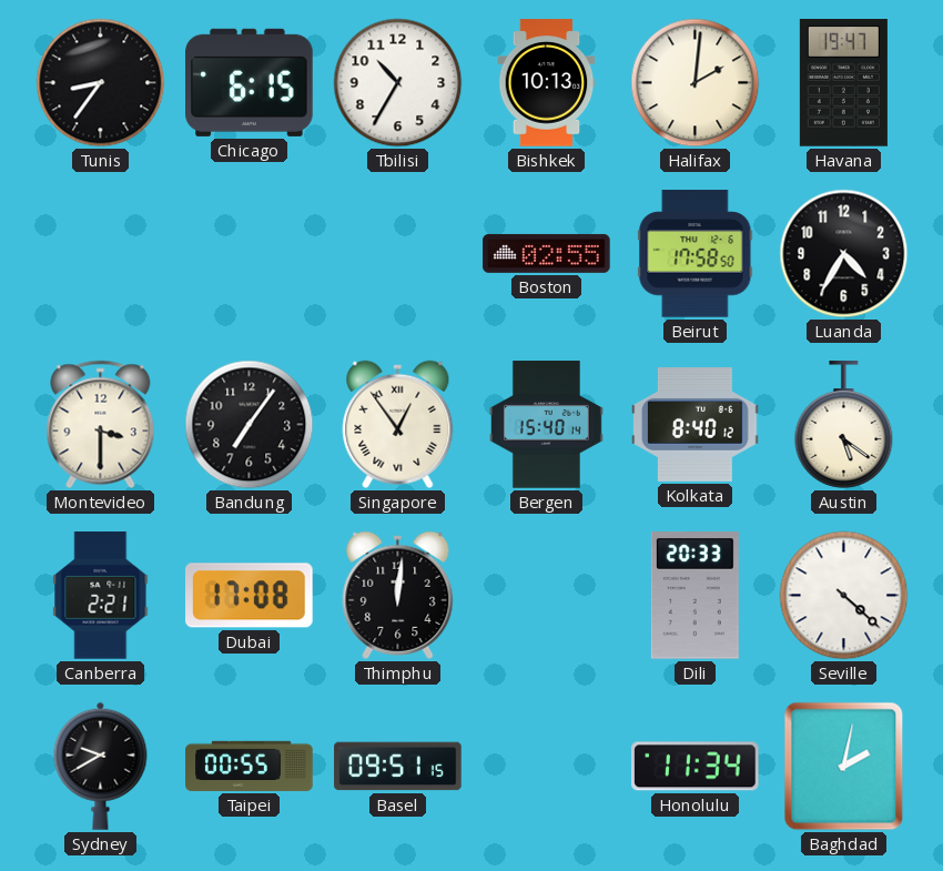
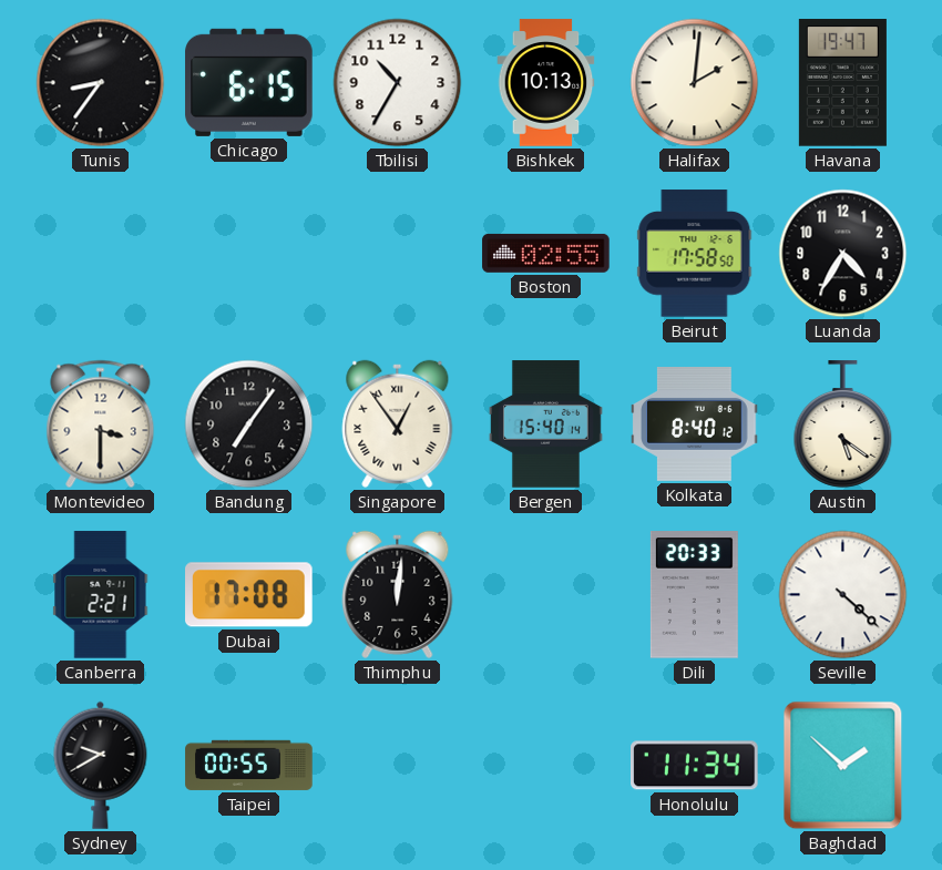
Basel: 09:51 -> none (398, 767)
Baghdad: 2:02 -> 1:52 (843, 766)
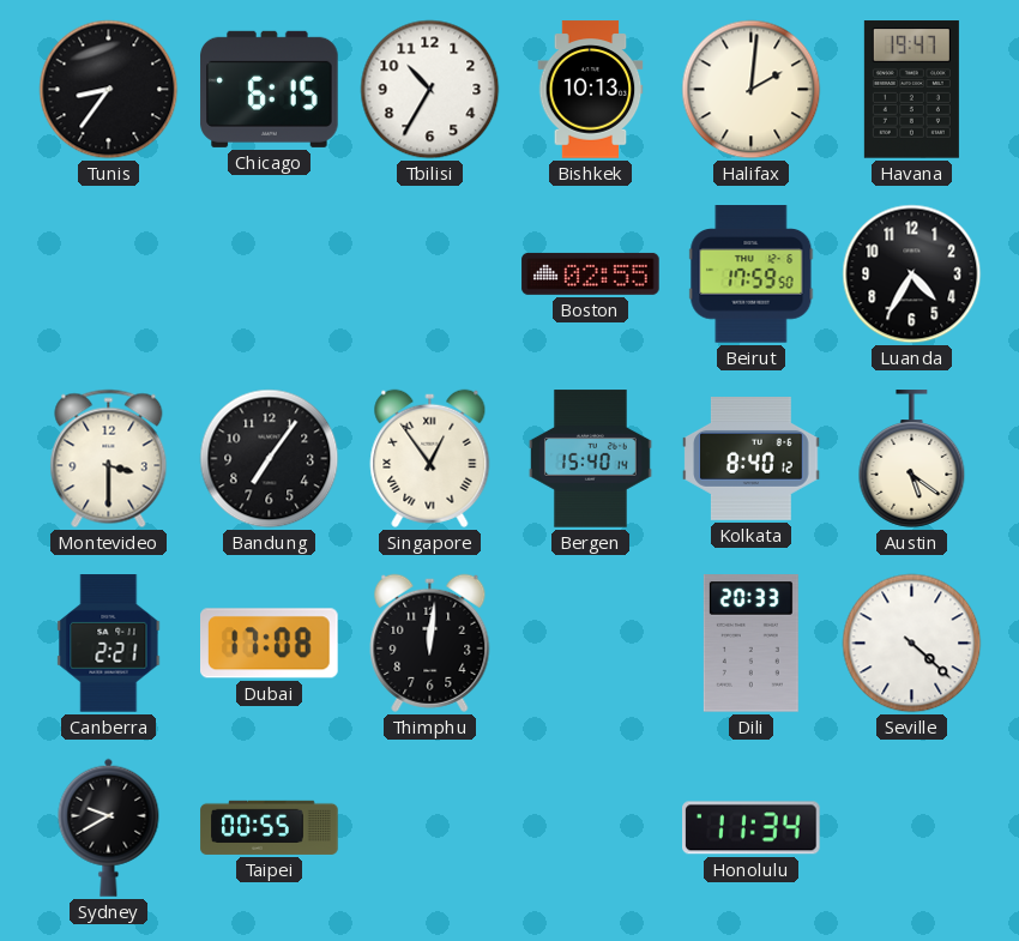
Beirut: 17:58 -> 17:59 (752, 275)
Baghdad: 1:52 -> none (843, 766)
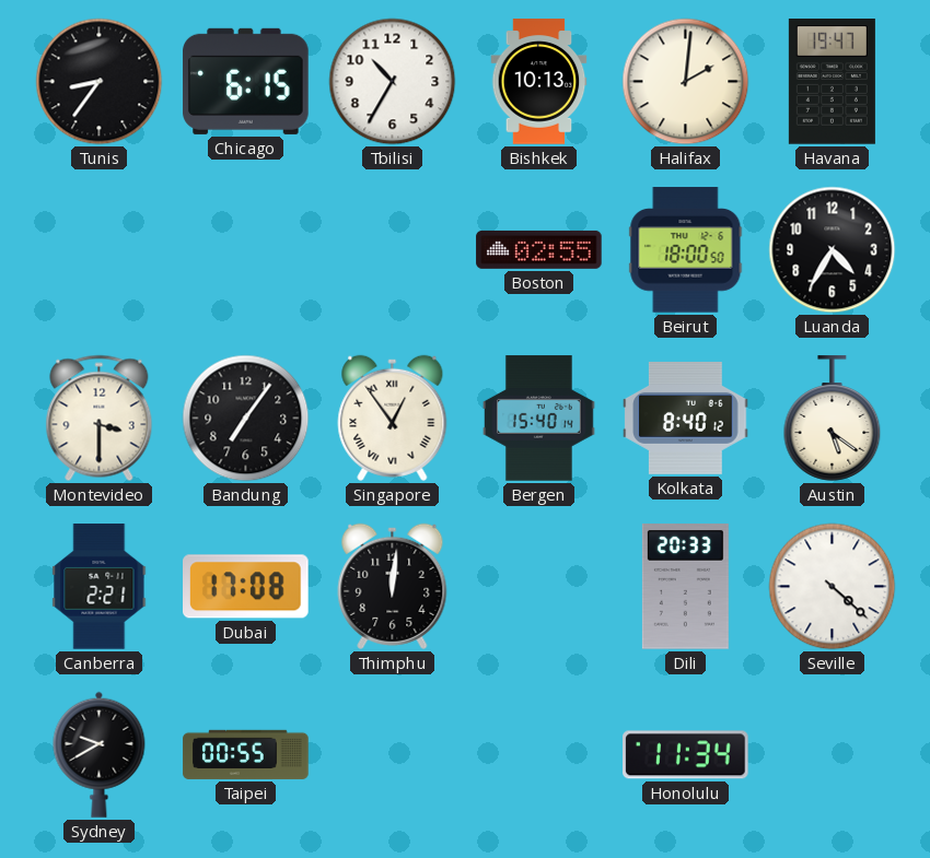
Beirut: 17:59 -> 18:00 (686, 250)
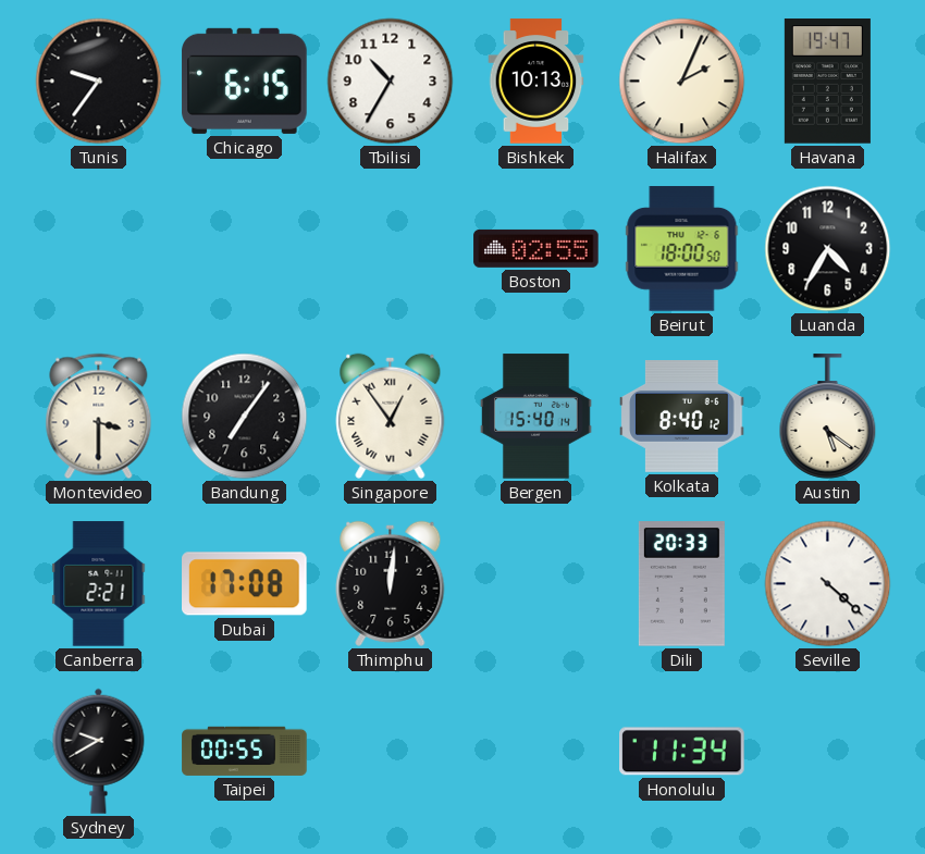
Tunis: 8:36 -> 9:36 (99, 82)
Halifax: 2:01 -> 2:04 (682, 82)
